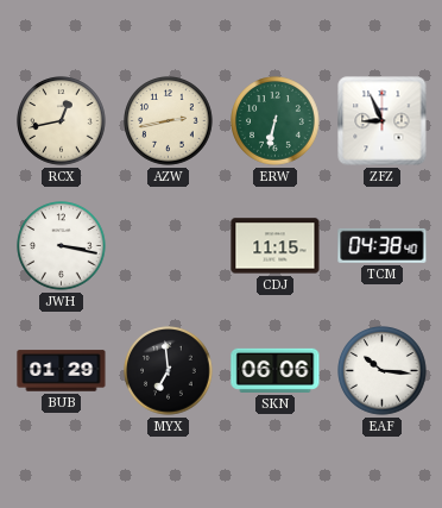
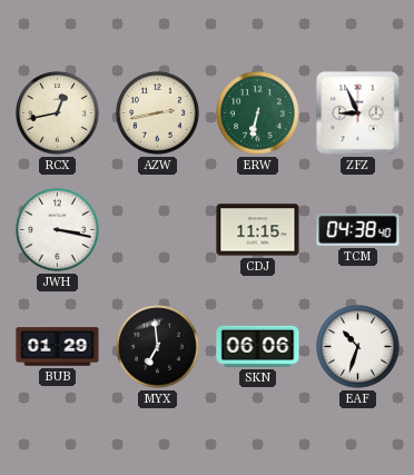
EAF: 10:16 -> 10:33 (358, 347)
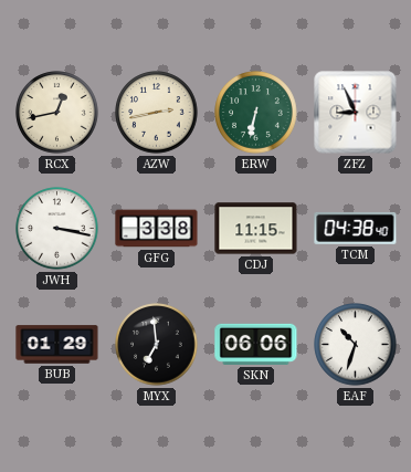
GFG: none -> 3:38 (157, 229)
